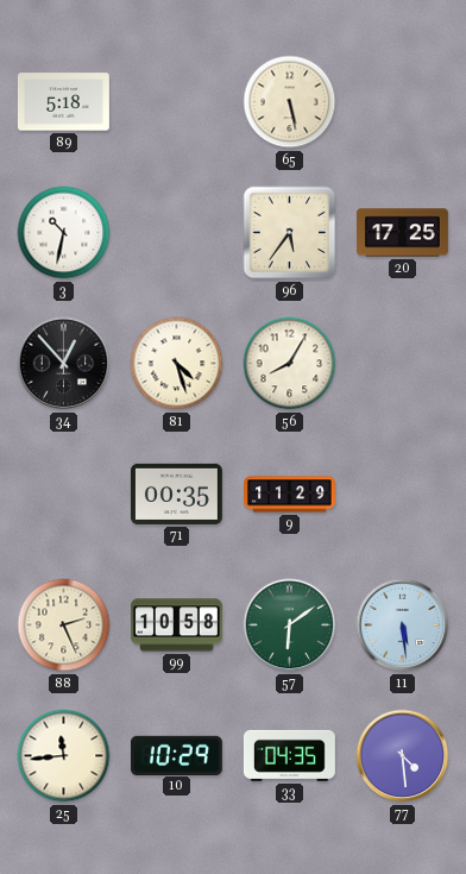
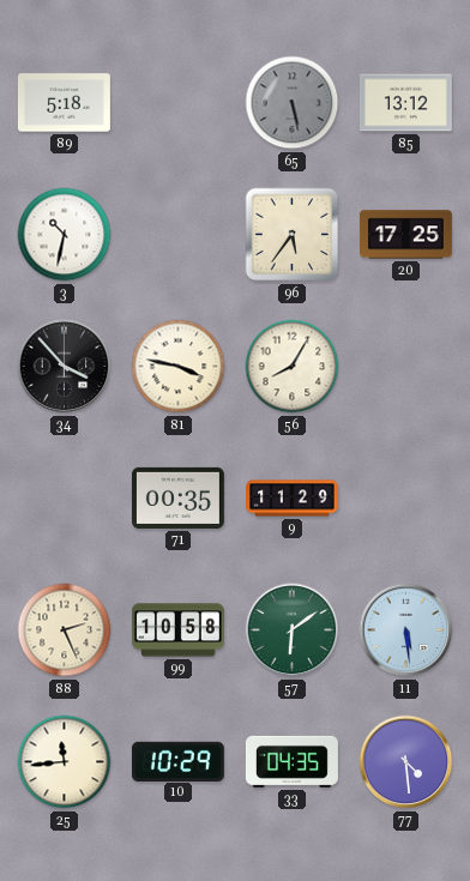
65 dial: cream -> grey (293, 103)
85: none -> 13:12 (405, 103)
34: 12:53 -> 3:53 (65, 367)
81: 4:27 -> 3:47 (179, 367)
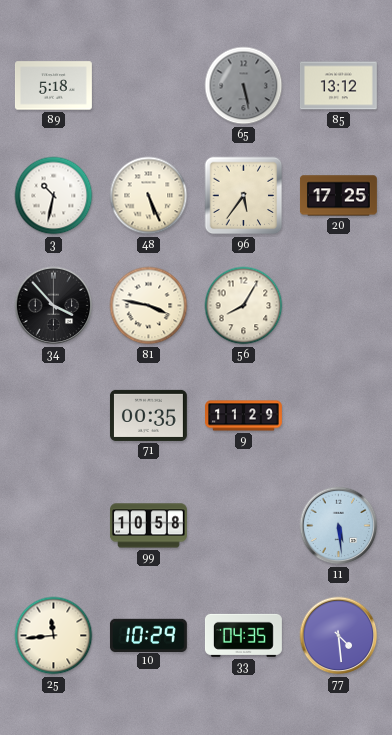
48: none -> 5:26 (149, 196)
88: 2:26 -> none (65, 630)
57: 6:09 -> none (293, 630)
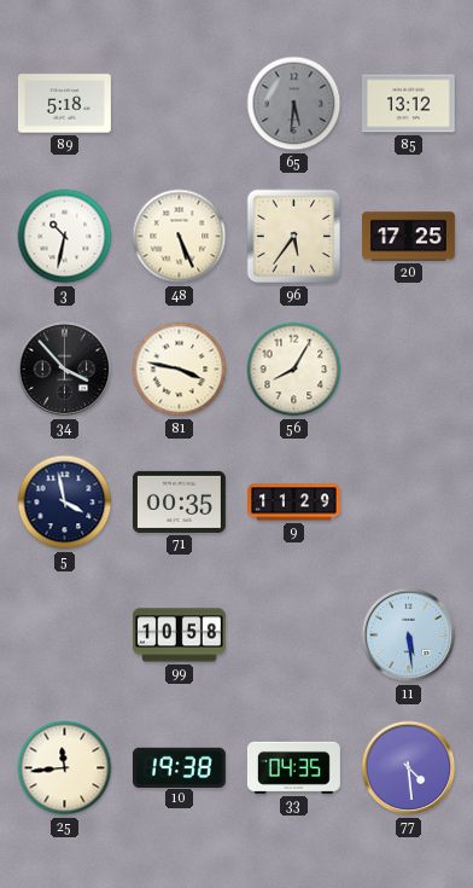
65: 5:28 -> 5:31 (294, 104)
5: none -> 3:58 (65, 503)
10: 10:29 -> 19:38 (179, 767)
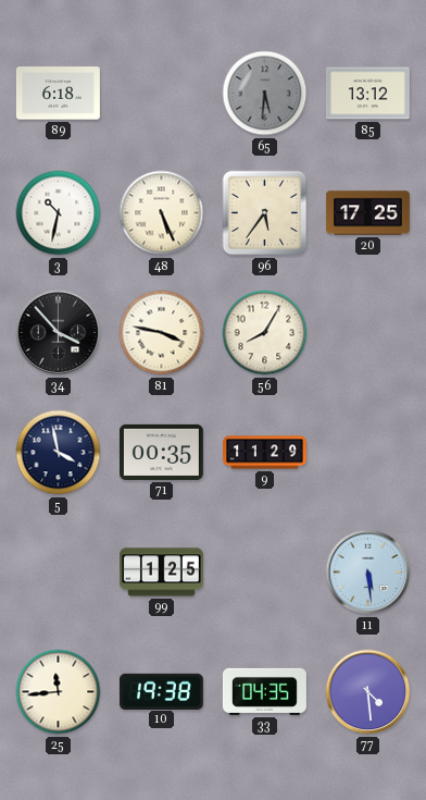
89: 5:18 -> 6:18 (58, 94)
99: 10:58 -> 1:25 (161, 573)
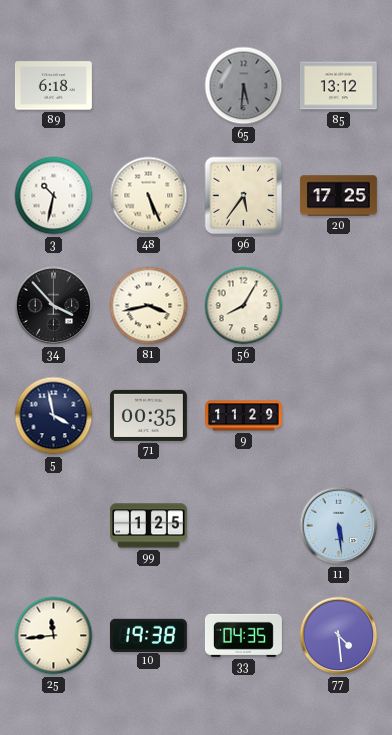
81: 3:47 -> 3:43 (149, 306)
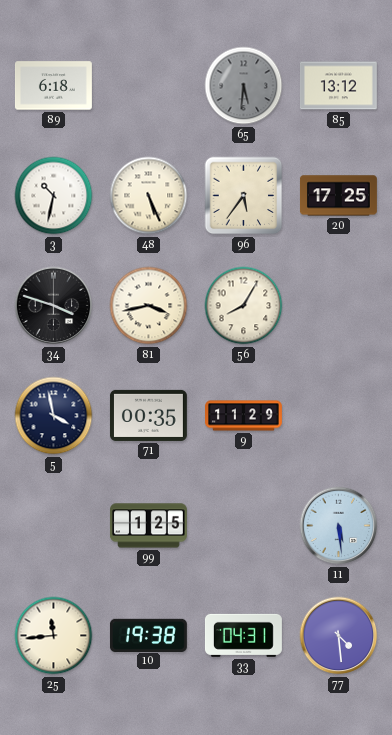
34: 3:53 -> 3:48 (54, 306)
33: 04:35 -> 04:31 (243, 635)
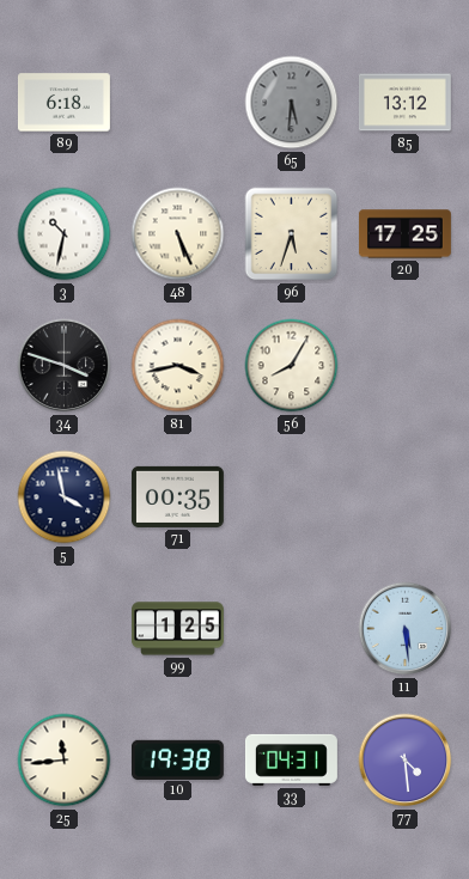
96: 5:36 -> 5:33 (292, 234)
9: 11:29 -> none (244, 416)
